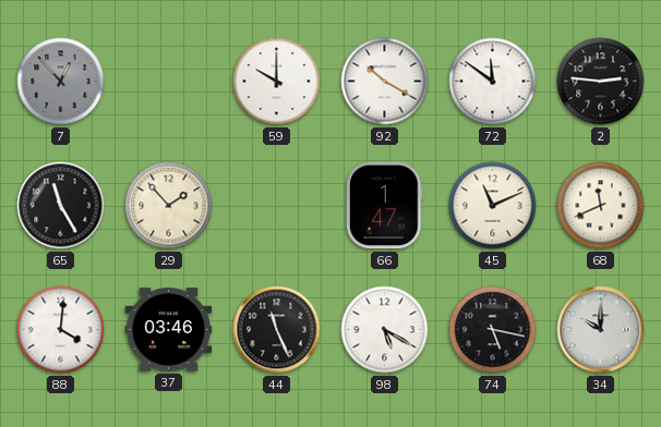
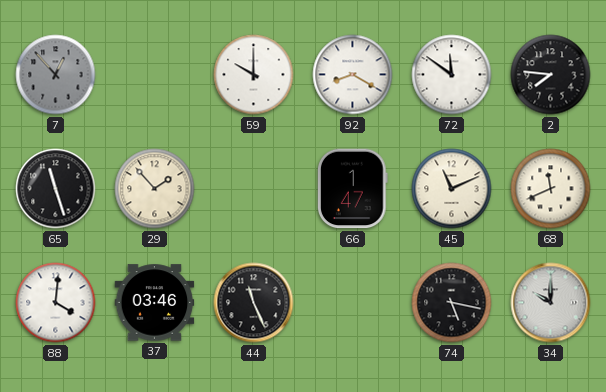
92: 10:20 -> 8:20 (353, 75)
2: 2:46 -> 7:46 (551, 75)
65: 11:25 -> 11:27 (56, 189)
98: 5:20 -> none (385, 330)
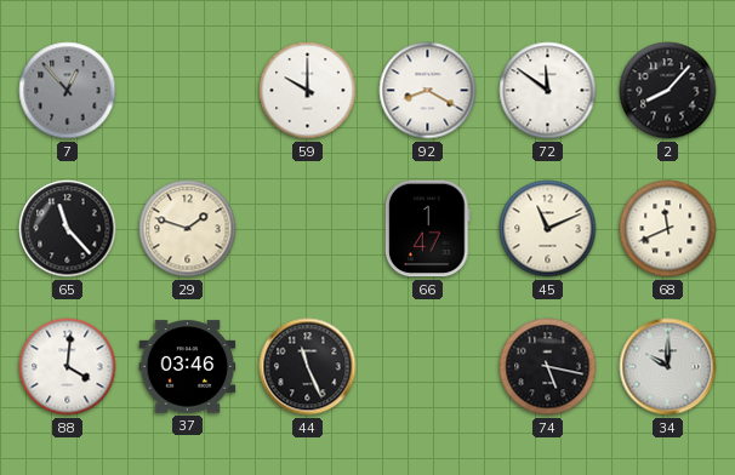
2: 7:46 -> 8:07 (668, 91)
65: 11:27 -> 11:23 (68, 229)
29: 1:53 -> 1:48 (188, 229)
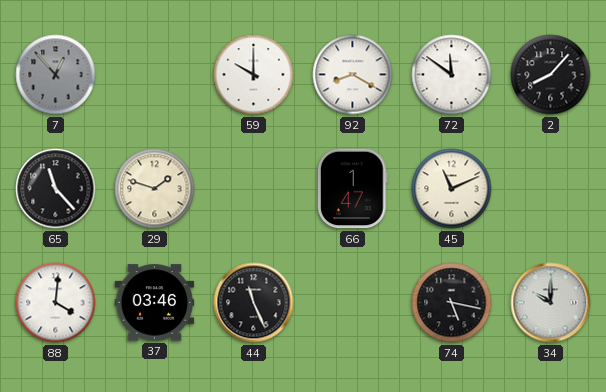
68: 11:41 -> none (668, 229)
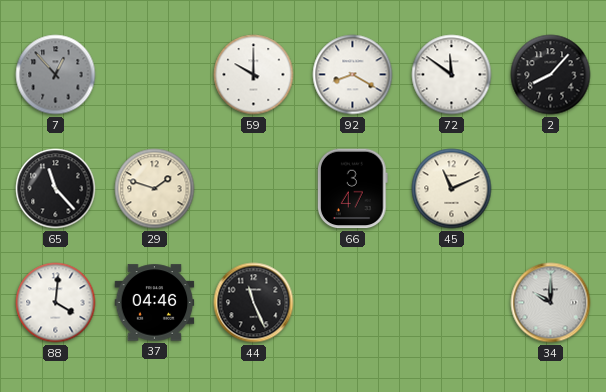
66: 1:47 -> 3:47 (352, 189)
37: 03:46 -> 04:46 (155, 303)
74: 5:17 -> none (452, 303)
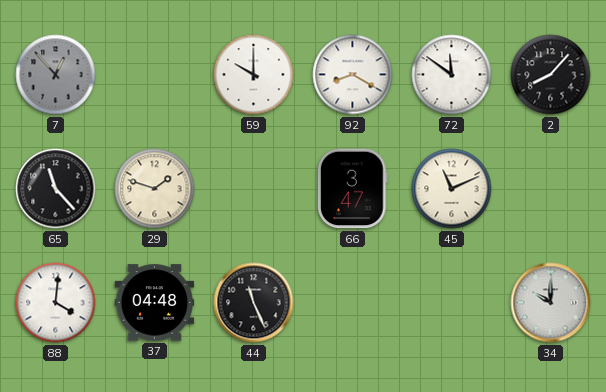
37: 04:46 -> 04:48 (155, 303)
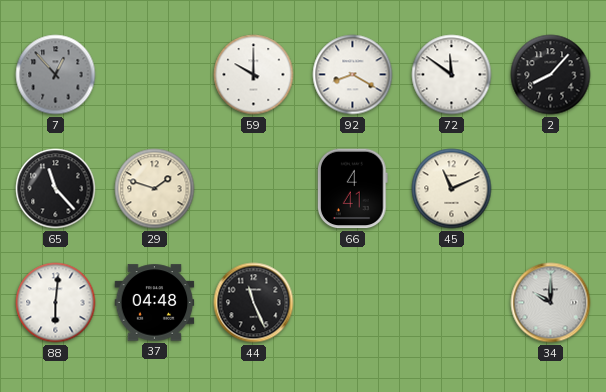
66: 3:47 -> 4:41 (352, 189)
88: 4:01 -> 6:01 (56, 303)
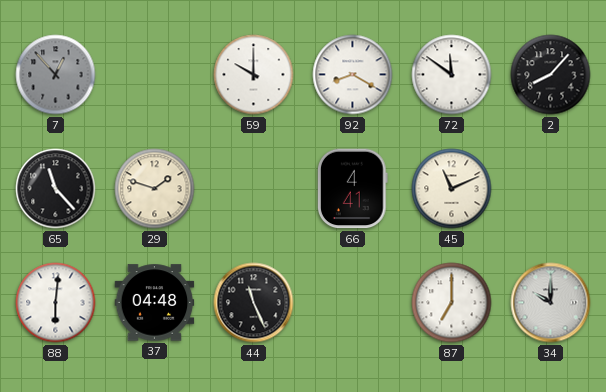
87: none -> 7:00 (452, 303)
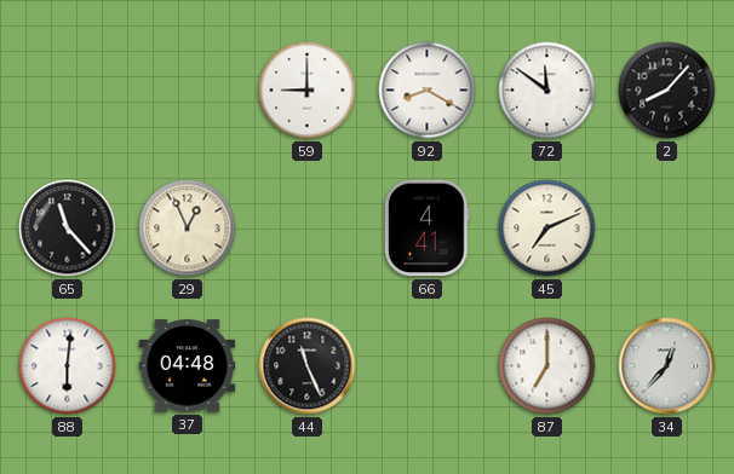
7: 12:53 -> none (56, 75)
59: 10:00 -> 9:00 (308, 91)
29: 1:48 -> 12:56 (188, 229)
45: 11:11 -> 7:11 (547, 229)
34: 10:00 -> 12:37 (667, 366)
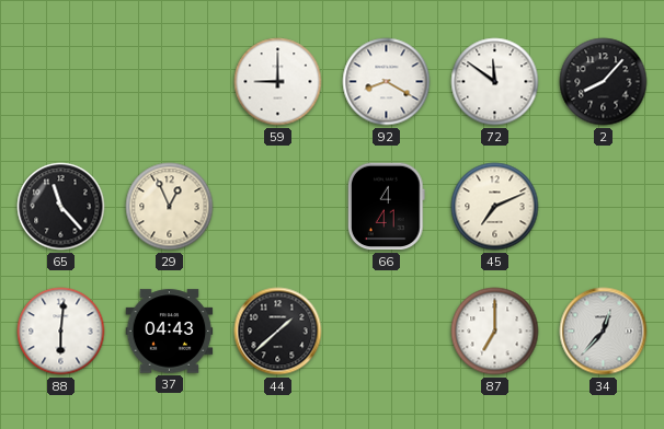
37: 04:48 -> 04:43 (170, 332)
44: 11:26 -> 1:38 (278, 332)
